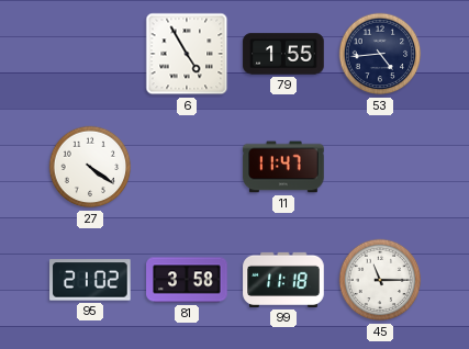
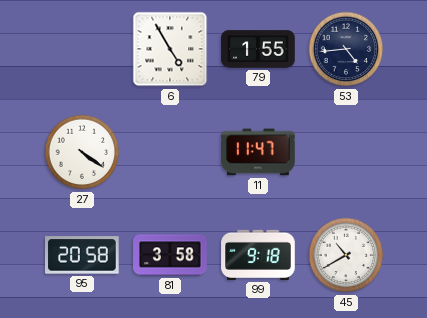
95: 21:02 -> 20:58 (82, 255)
99: 11:18 -> 9:18 (258, 255)
45: 11:15 -> 10:40 (346, 255)
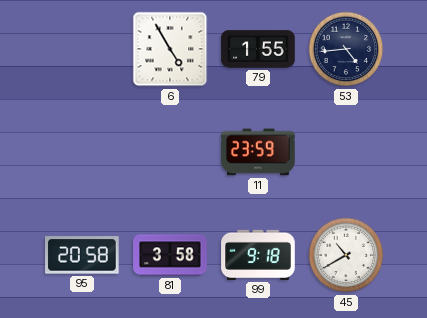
27: 4:21 -> none (82, 152)
11: 11:47 -> 23:59 (258, 152)
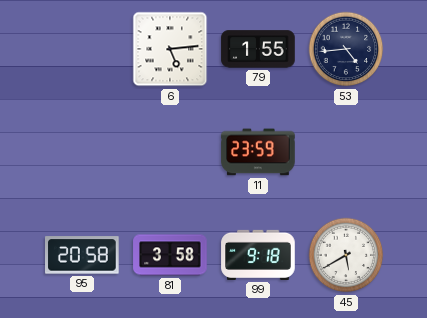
6: 4:55 -> 5:14 (170, 49)
45: 10:40 -> 5:40 (346, 255)
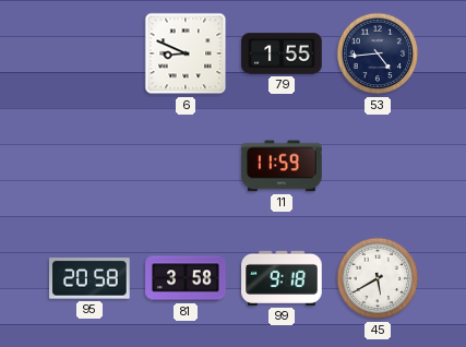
6: 5:14 -> 8:49 (186, 53)
11: 23:59 -> 11:59 (282, 166)
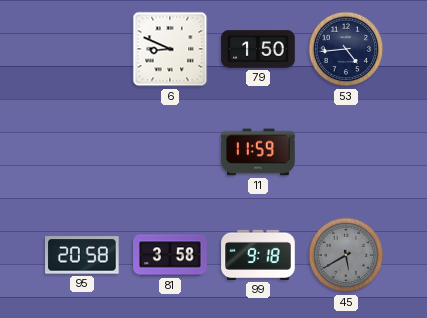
79: 1:55 -> 1:50 (258, 49)
45 dial: white -> grey (346, 255)
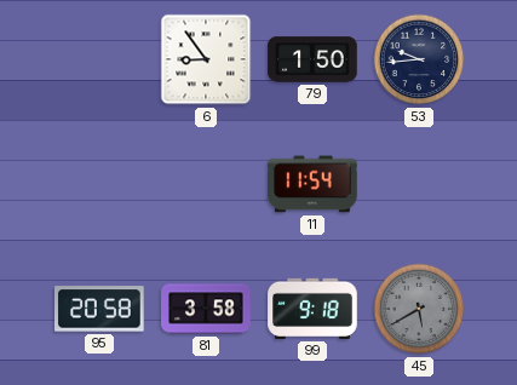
6: 8:49 -> 8:54 (206, 59)
53: 4:44 -> 9:44 (419, 59)
11: 11:59 -> 11:54 (312, 184)
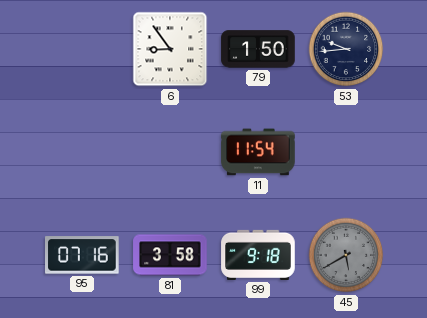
95: 20:58 -> 07:16 (82, 255)
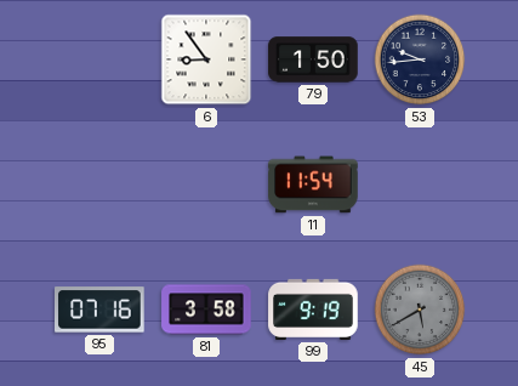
99: 9:18 -> 9:19 (313, 310)
